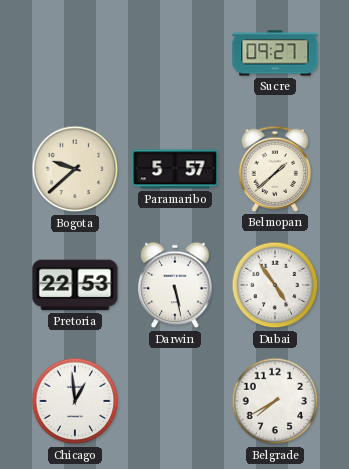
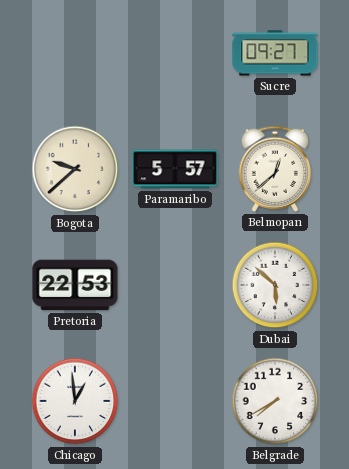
Belmopan: 1:38 -> 12:38 (275, 169)
Darwin: 5:28 -> none (175, 285)
Dubai: 4:54 -> 5:52 (275, 285)
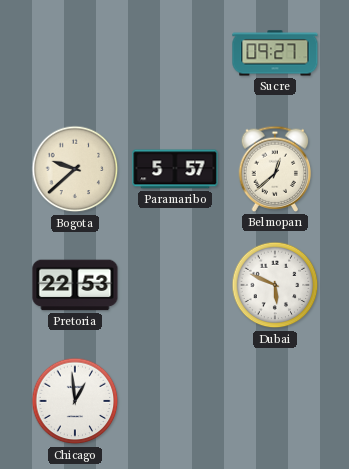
Dubai: 5:52 -> 5:49 (275, 285)
Belgrade: 7:40 -> none (275, 401)
